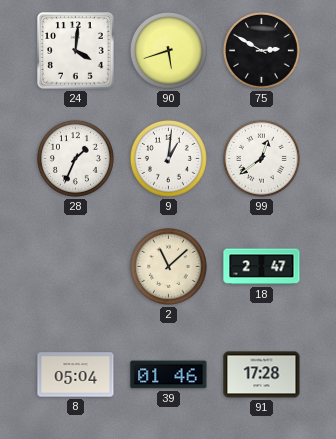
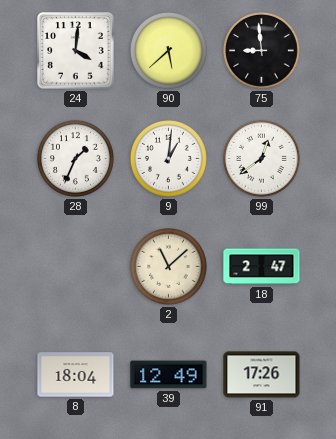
90: 5:42 -> 5:38 (168, 50)
75: 2:50 -> 8:59 (261, 50)
8: 05:04 -> 18:04 (76, 375)
39: 01:46 -> 12:49 (169, 375)
91: 17:28 -> 17:26 (262, 375)
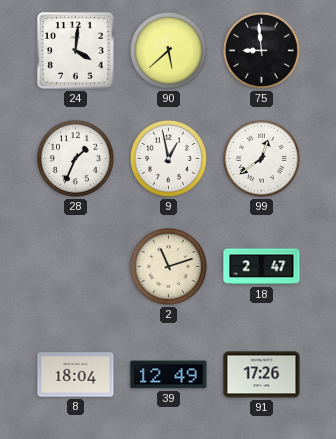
9: 1:01 -> 12:58 (168, 158)
2: 11:08 -> 11:12 (168, 266)
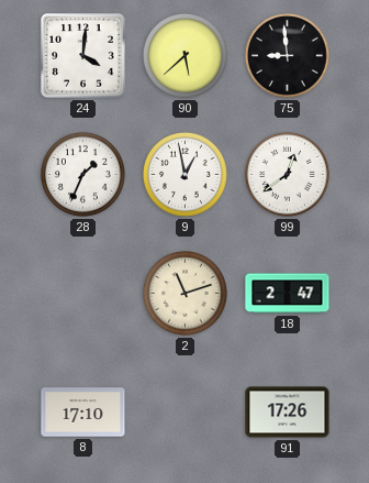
8: 18:04 -> 17:10 (83, 413)
39: 12:49 -> none (169, 375)
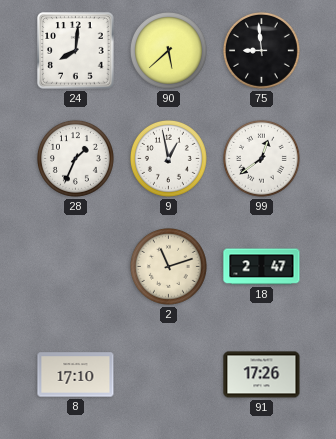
24: 4:01 -> 8:01 (76, 51)
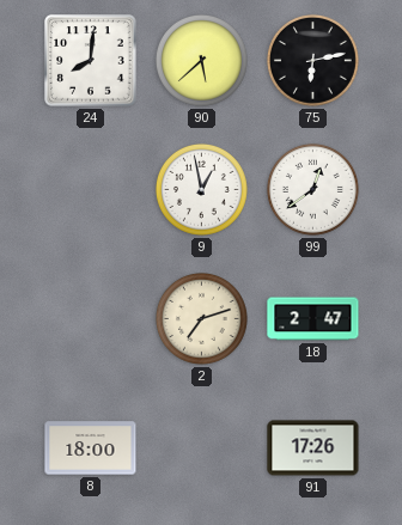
75: 8:59 -> 6:13 (312, 60)
28: 1:34 -> none (75, 158)
2: 11:12 -> 7:12 (201, 318)
8: 17:10 -> 18:00 (91, 448)
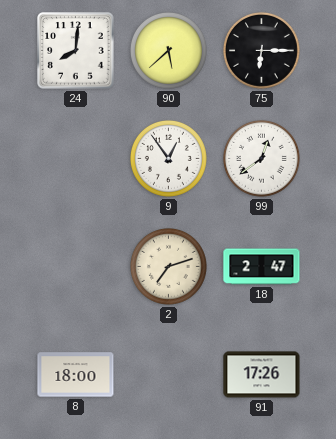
75: 6:13 -> 6:15 (261, 50)
9: 12:58 -> 12:54 (168, 158)
